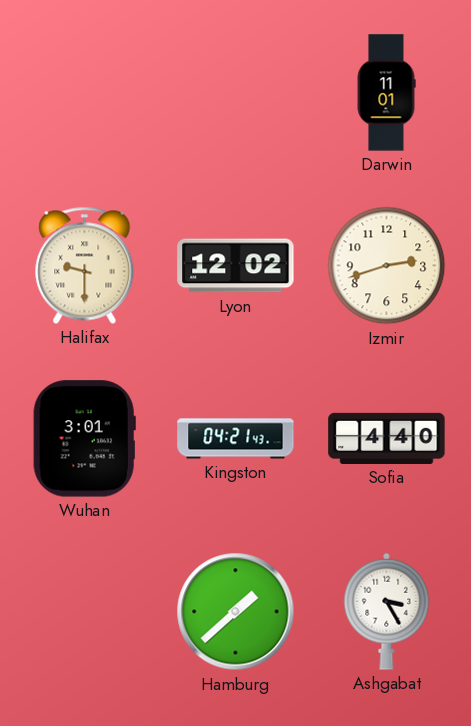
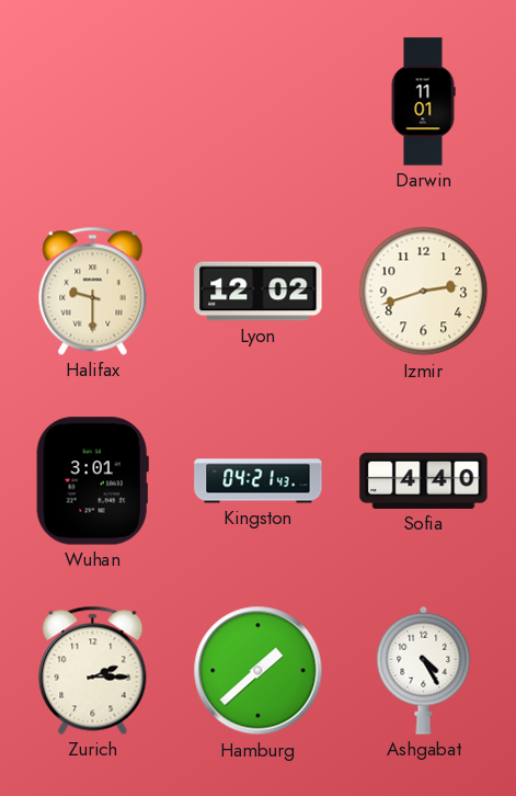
Zurich: none -> 2:15 (93, 670)
Ashgabat: 3:25 -> 4:25 (424, 670)
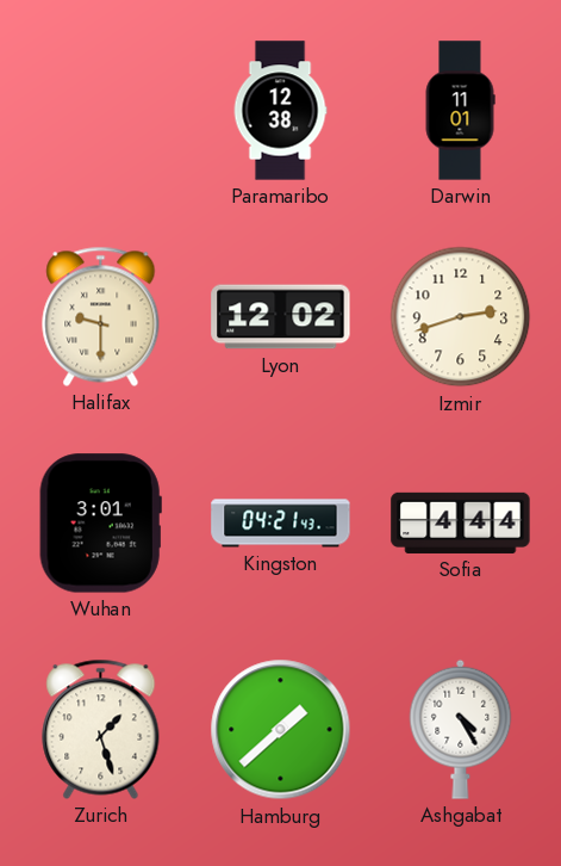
Paramaribo: none -> 12:38 (280, 111)
Sofia: 4:40 -> 4:44 (461, 522)
Zurich: 2:15 -> 1:27 (101, 729)
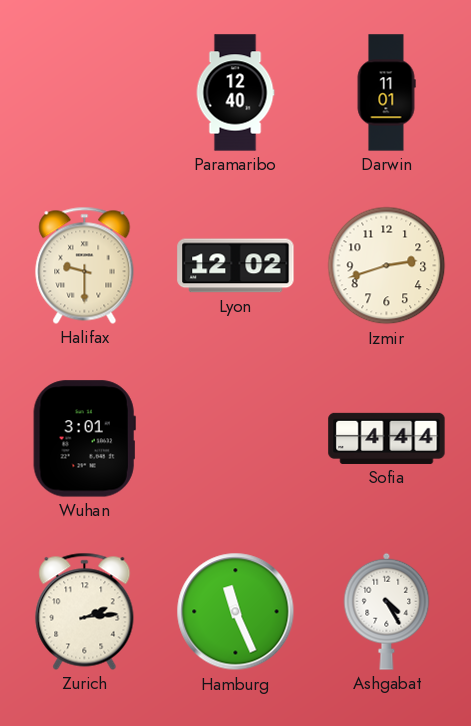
Paramaribo: 12:38 -> 12:40 (235, 93)
Kingston: 04:21 -> none (281, 524)
Zurich: 1:27 -> 2:14 (85, 611)
Hamburg: 1:38 -> 11:26 (236, 612)
